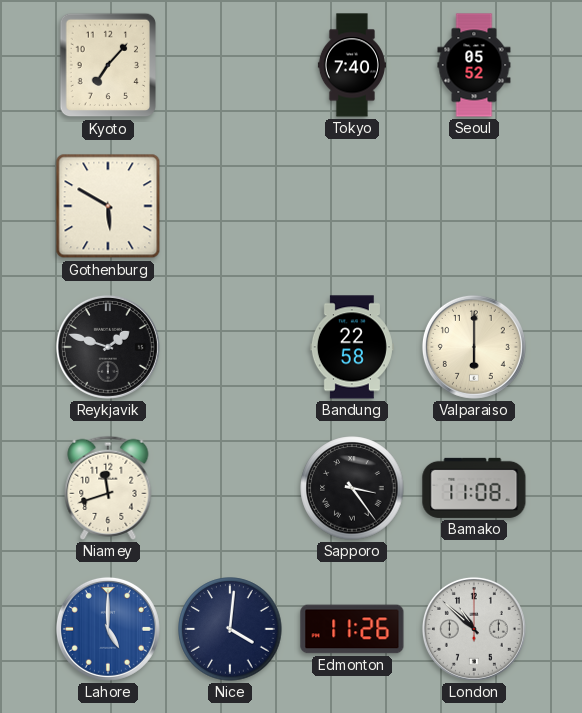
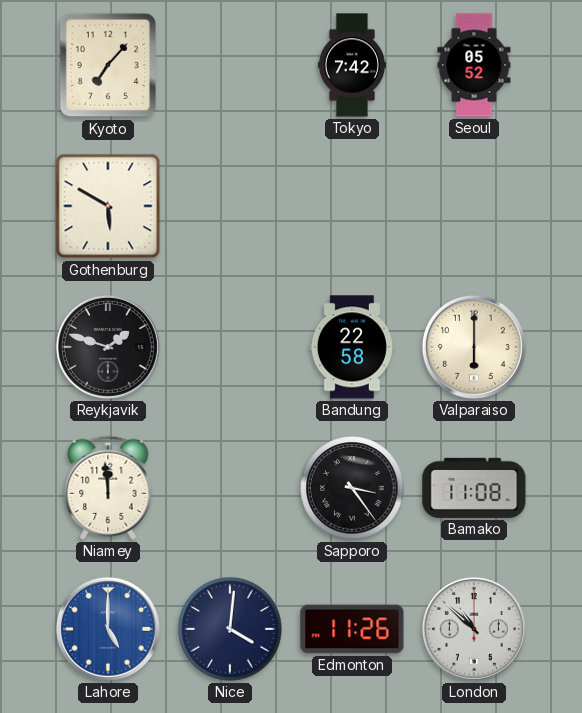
Tokyo: 7:40 -> 7:42 (352, 65)
Niamey: 11:42 -> 11:59 (108, 488)
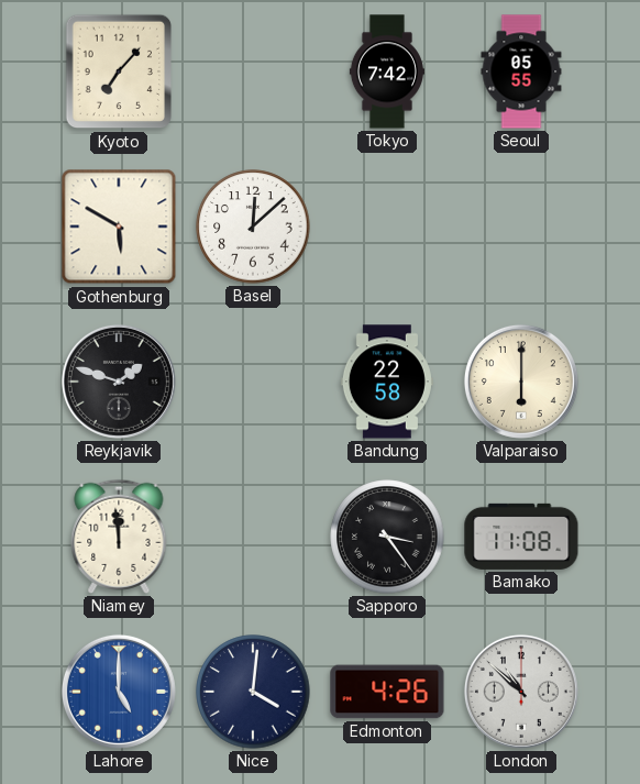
Seoul: 05:52 -> 05:55 (521, 71)
Basel: none -> 12:08 (253, 227)
Edmonton: 11:26 -> 4:26 (387, 692)
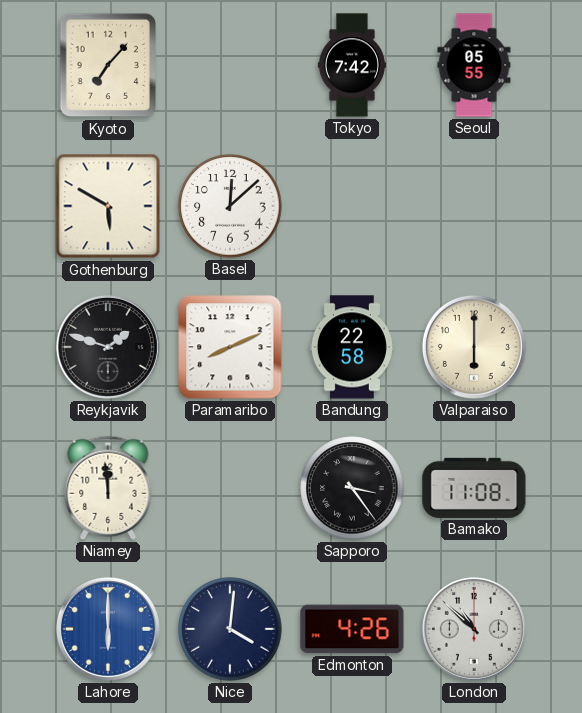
Paramaribo: none -> 8:11 (230, 347)
Lahore: 5:00 -> 6:00 (108, 629)
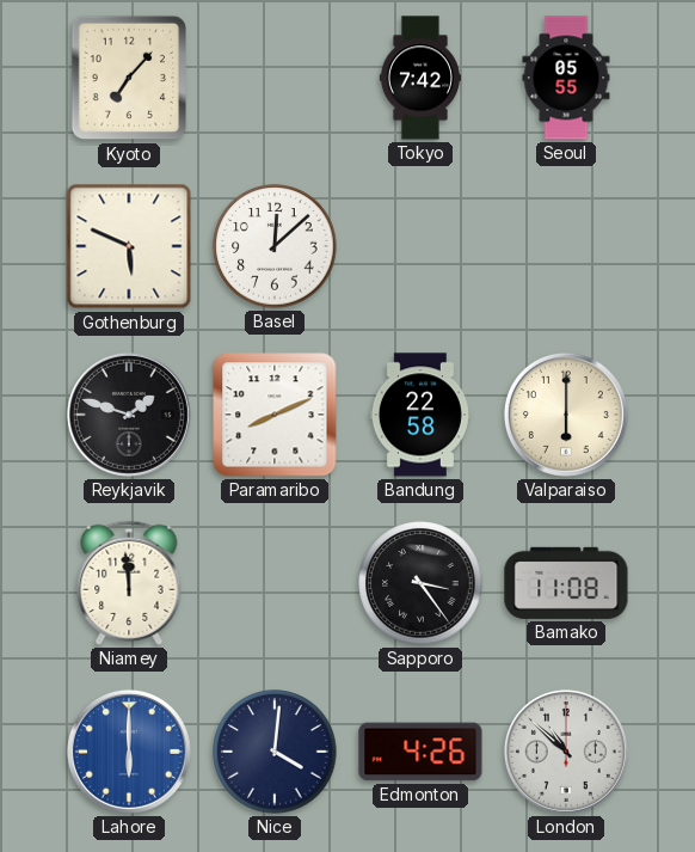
Gothenburg: 5:50 -> 5:49 (129, 246)
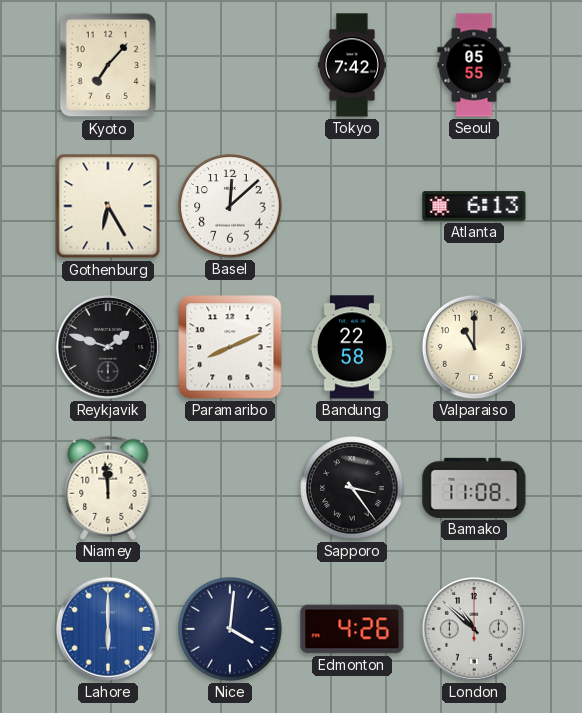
Gothenburg: 5:49 -> 6:25 (108, 206)
Atlanta: none -> 6:13 (474, 206)
Valparaiso: 6:00 -> 11:00 (474, 347)
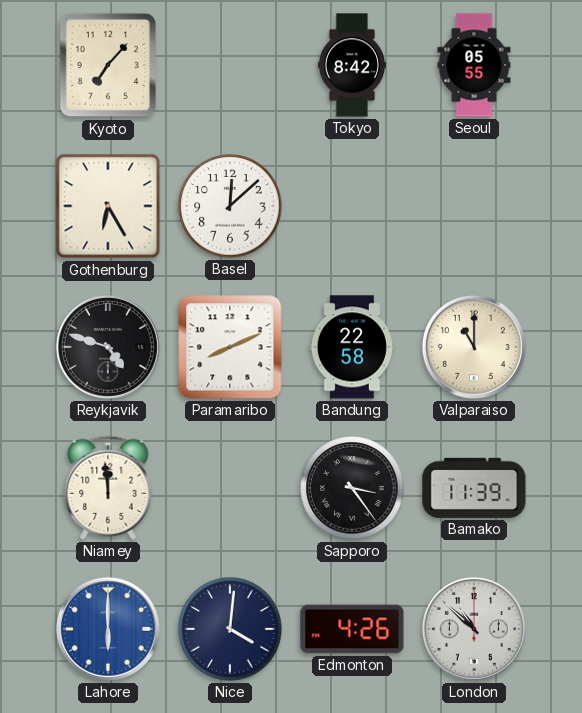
Tokyo: 7:42 -> 8:42 (352, 65)
Atlanta: 6:13 -> none (474, 206)
Reykjavik: 1:48 -> 4:48 (108, 347)
Bamako: 11:08 -> 11:39 (474, 488)
